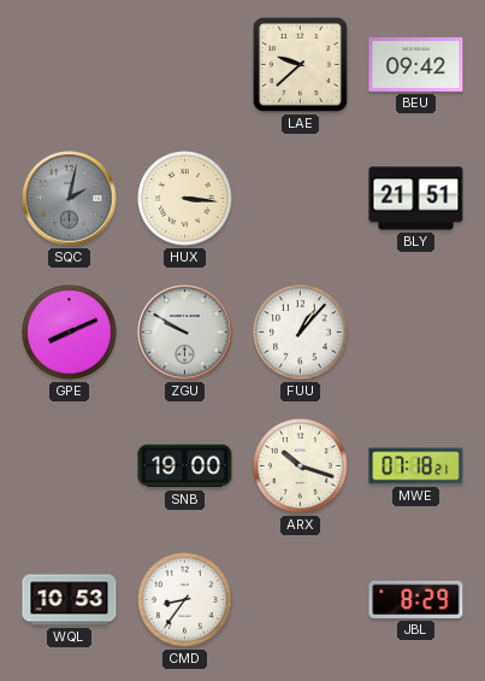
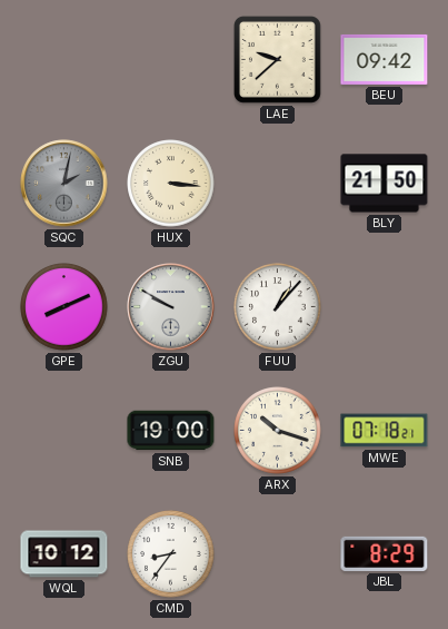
BLY: 21:51 -> 21:50 (385, 184)
WQL: 10:53 -> 10:12 (64, 554)
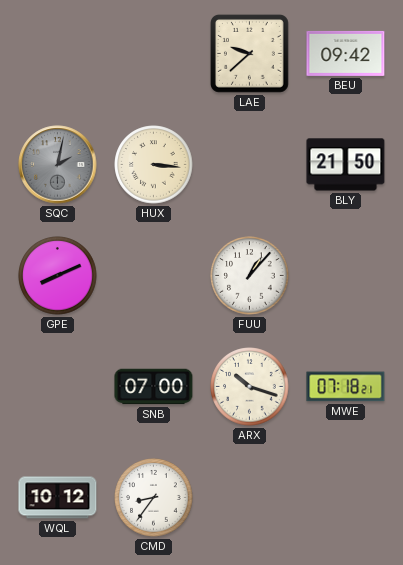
ZGU: 9:50 -> none (171, 307)
SNB: 19:00 -> 07:00 (154, 387)
JBL: 8:29 -> none (385, 553)
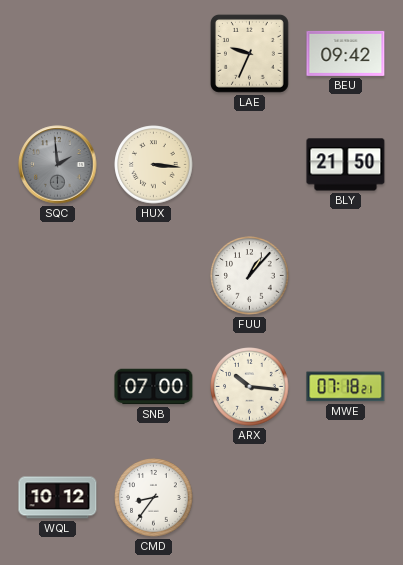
LAE: 9:38 -> 9:34 (249, 53)
SQC: 2:02 -> 1:59 (58, 165)
GPE: 8:11 -> none (58, 276)
ARX: 10:18 -> 10:16 (250, 387)
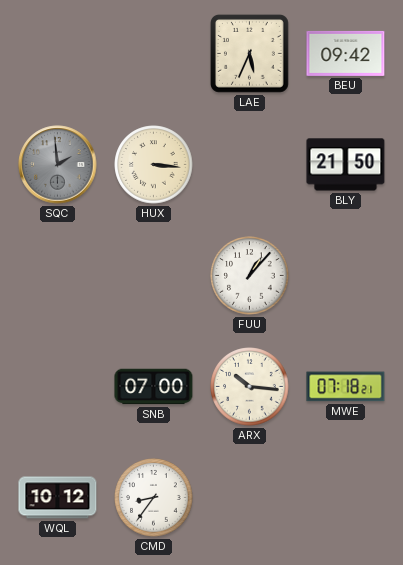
LAE: 9:34 -> 5:34 (249, 53)
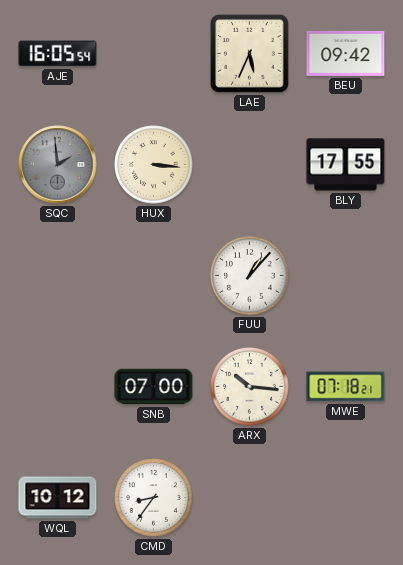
AJE: none -> 16:05 (58, 54)
BLY: 21:50 -> 17:55 (346, 165)
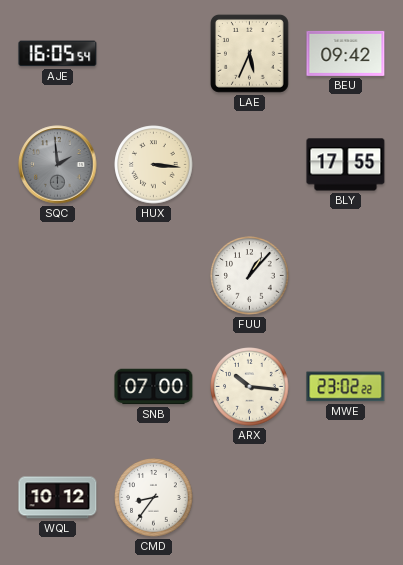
MWE: 07:18 -> 23:02 (346, 387)
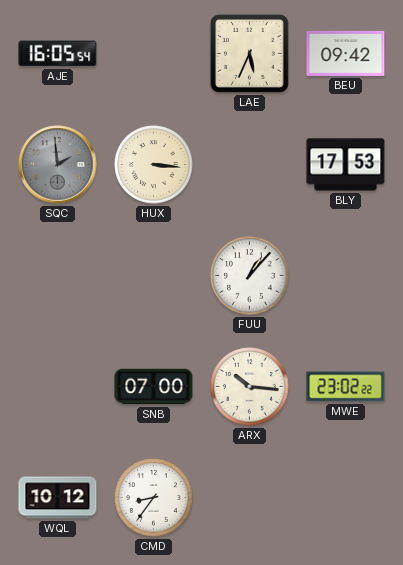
BLY: 17:55 -> 17:53 (346, 165)
